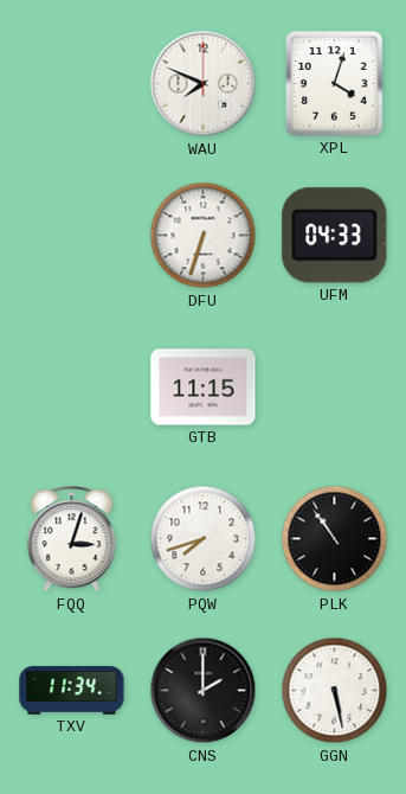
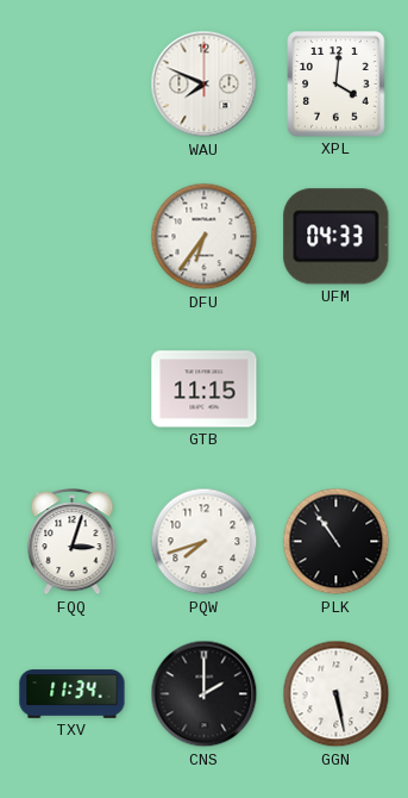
XPL: 4:03 -> 4:01 (337, 85)
DFU: 6:33 -> 6:36 (205, 237)
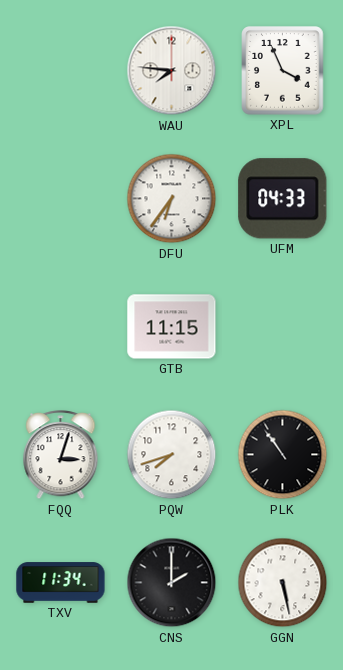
WAU: 7:49 -> 7:46 (172, 71)
XPL: 4:01 -> 3:56 (283, 71)
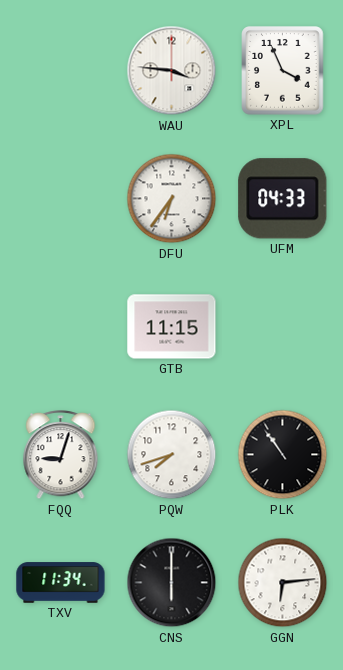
WAU: 7:46 -> 3:46 (172, 71)
FQQ: 3:03 -> 9:03 (61, 455)
CNS: 2:00 -> 6:00 (172, 583)
GGN: 5:28 -> 6:14 (283, 583)
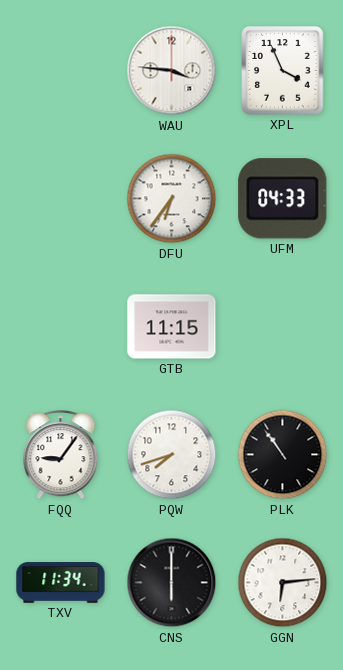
FQQ: 9:03 -> 9:06 (61, 455)
